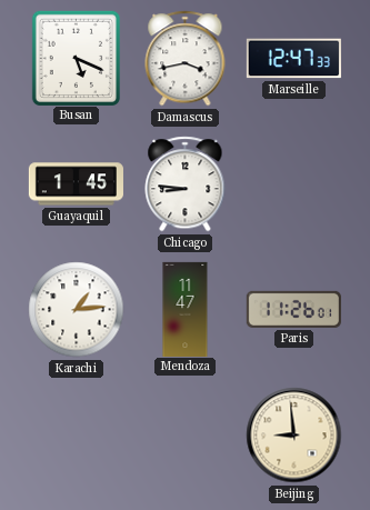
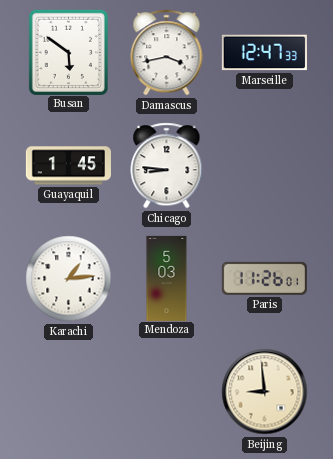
Busan: 5:19 -> 5:51 (68, 52)
Mendoza: 11:47 -> 5:03 (167, 278)
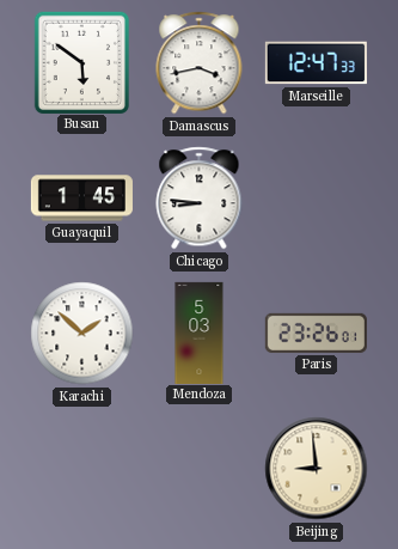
Karachi: 1:14 -> 1:52 (82, 334)
Paris: 11:26 -> 23:26 (316, 333)
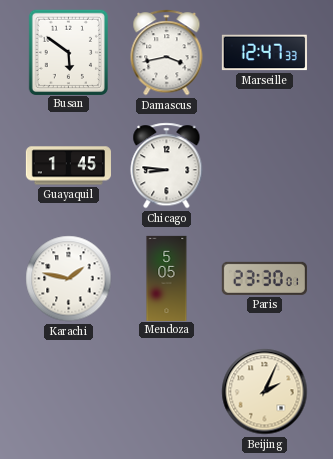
Karachi: 1:52 -> 1:47 (69, 279)
Mendoza: 5:03 -> 5:05 (167, 278)
Paris: 23:26 -> 23:30 (264, 278)
Beijing: 8:59 -> 2:04 (265, 392)
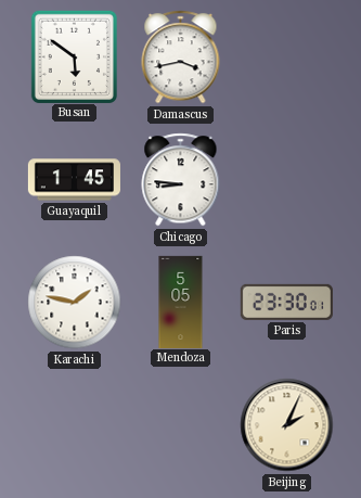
Marseille: 12:47 -> none (264, 53)
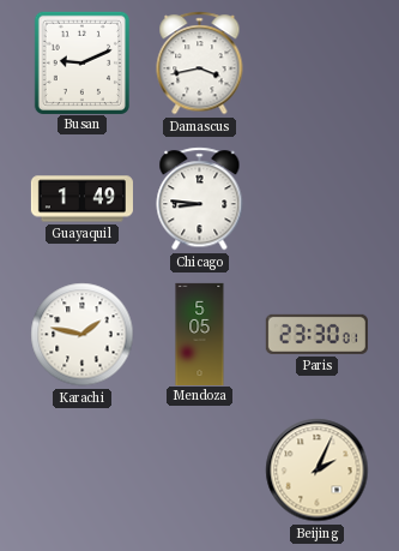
Busan: 5:51 -> 9:11 (81, 62)
Guayaquil: 1:45 -> 1:49 (81, 199)
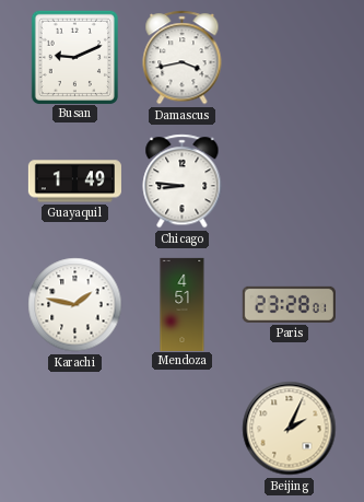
Mendoza: 5:05 -> 4:51 (183, 304)
Paris: 23:30 -> 23:28 (289, 304)
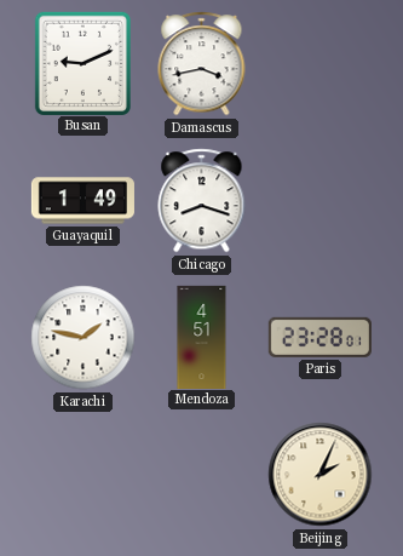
Chicago: 8:46 -> 8:18 (202, 201)
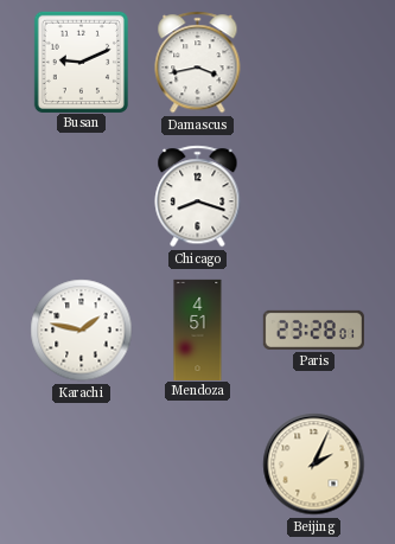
Guayaquil: 1:49 -> none (82, 201)
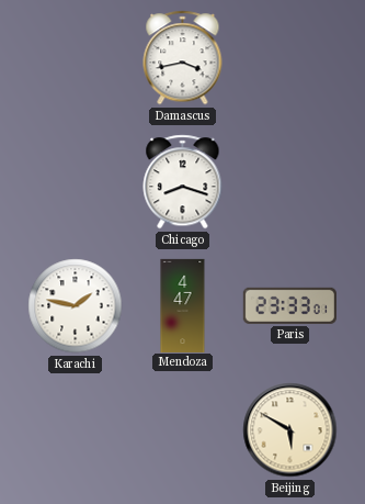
Busan: 9:11 -> none (81, 62)
Mendoza: 4:51 -> 4:47 (183, 305)
Paris: 23:28 -> 23:33 (289, 305)
Beijing: 2:04 -> 5:50 (290, 430)
